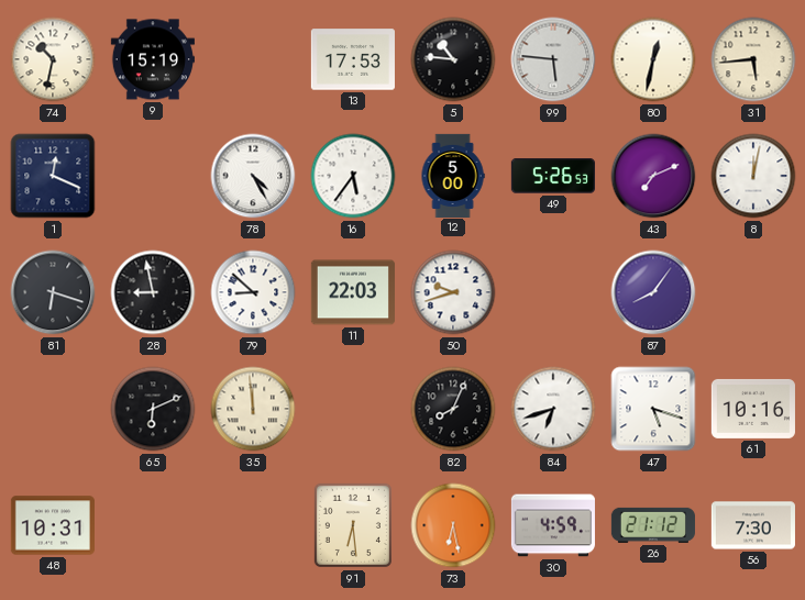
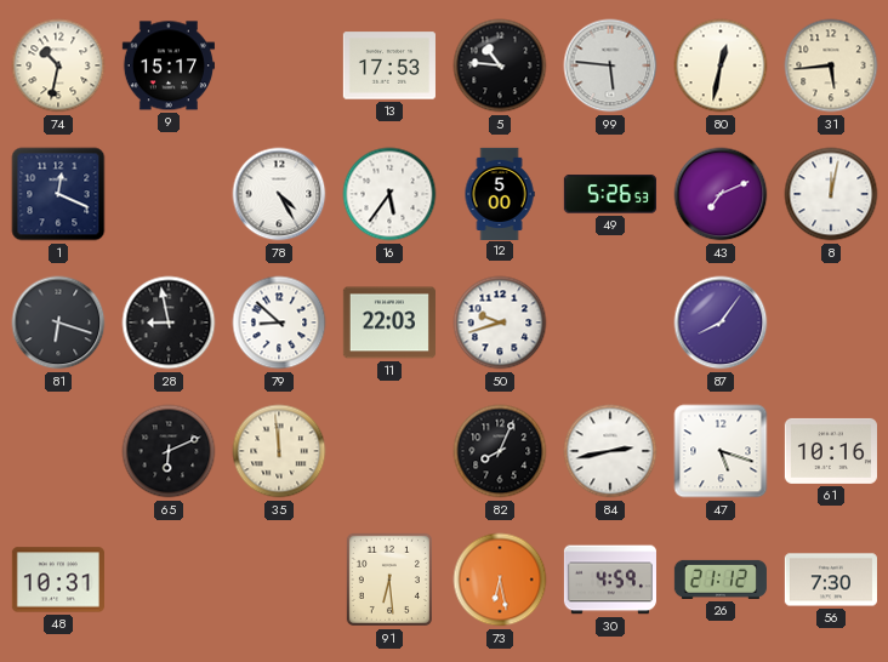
9: 15:19 -> 15:17 (169, 65)
84: 6:42 -> 2:43 (610, 451)
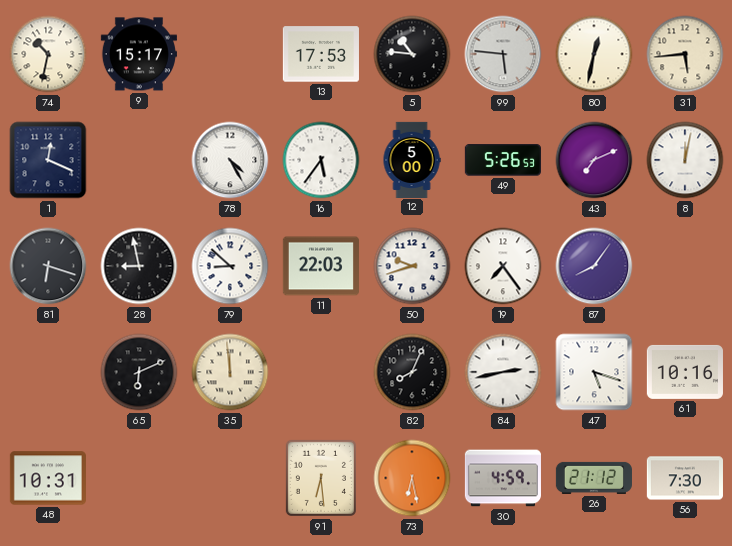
19: none -> 7:24 (503, 266)
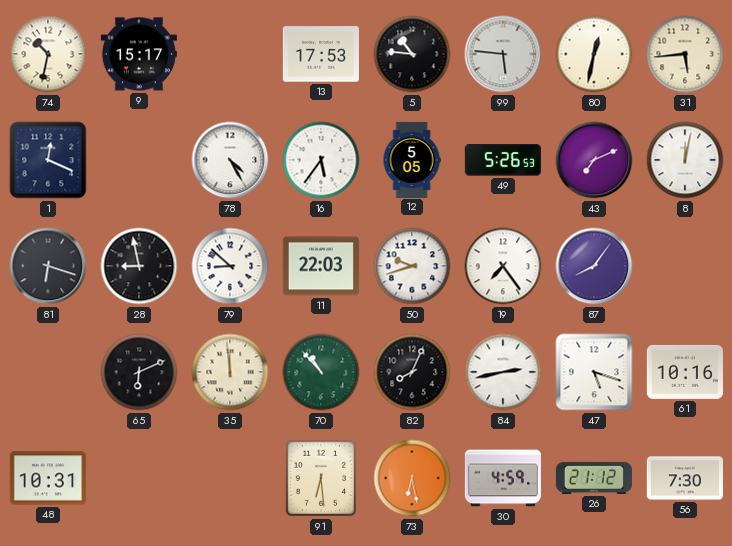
12: 5:00 -> 5:05 (412, 159)
70: none -> 10:53 (321, 372)
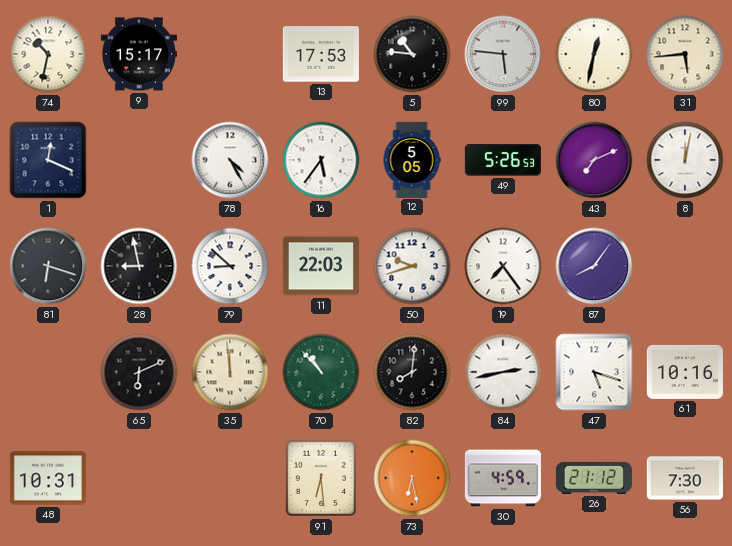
82: 8:04 -> 8:01 (412, 372)
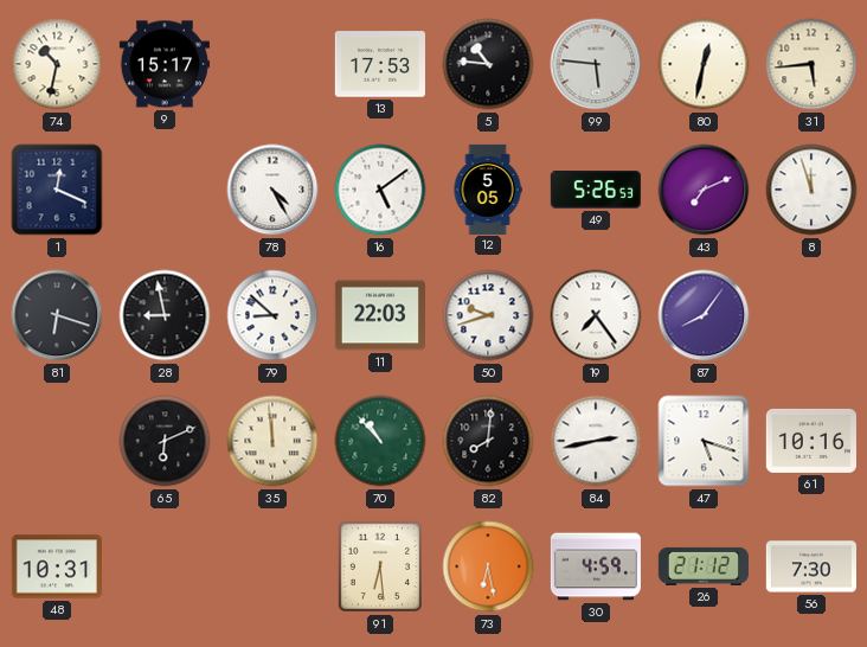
16: 5:36 -> 5:09 (380, 190)
8: 12:02 -> 11:57 (811, 190)
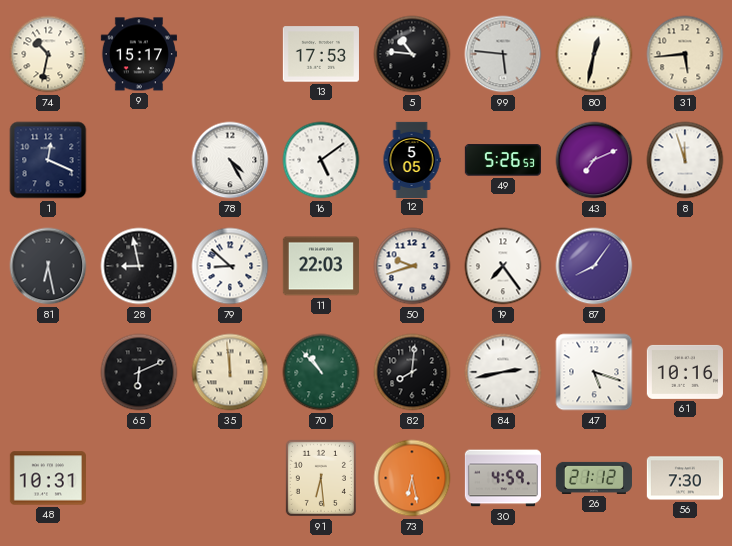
81: 6:18 -> 6:28 (48, 266)
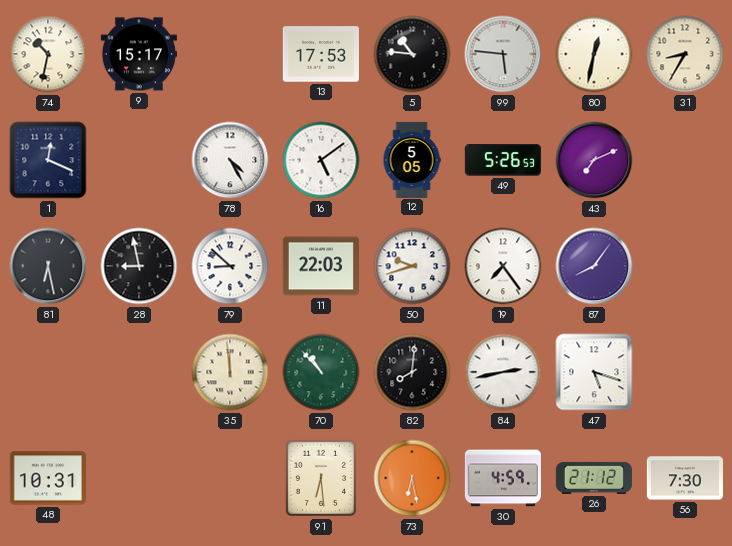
31: 5:44 -> 8:35 (685, 54)
8: 11:57 -> none (685, 160)
65: 6:11 -> none (139, 372)
61: 10:16 -> none (685, 372)
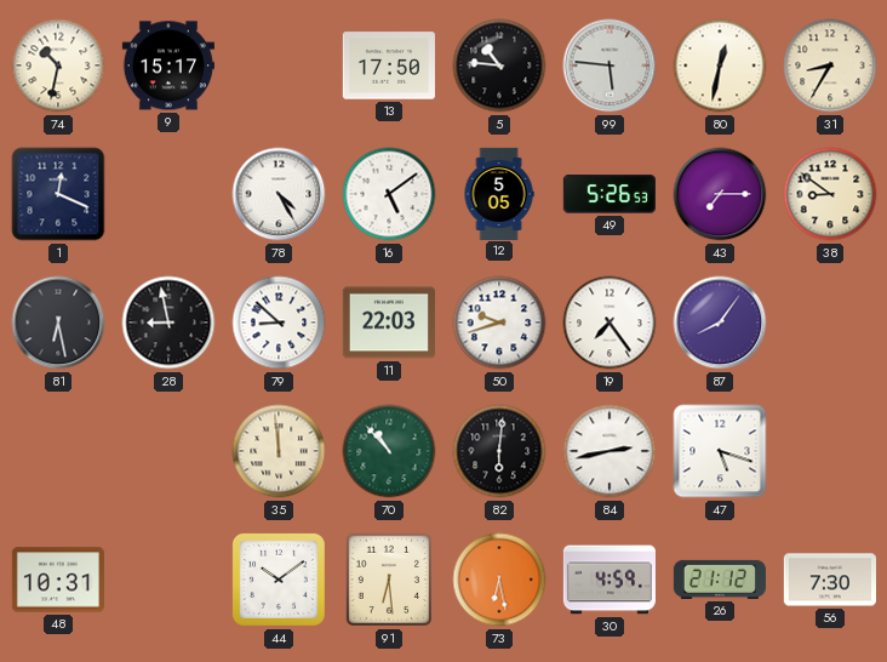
13: 17:53 -> 17:50 (389, 65)
43: 7:11 -> 7:15 (720, 194)
38: none -> 8:51 (830, 194)
82: 8:01 -> 6:01 (499, 451)
44: none -> 10:09 (279, 580)
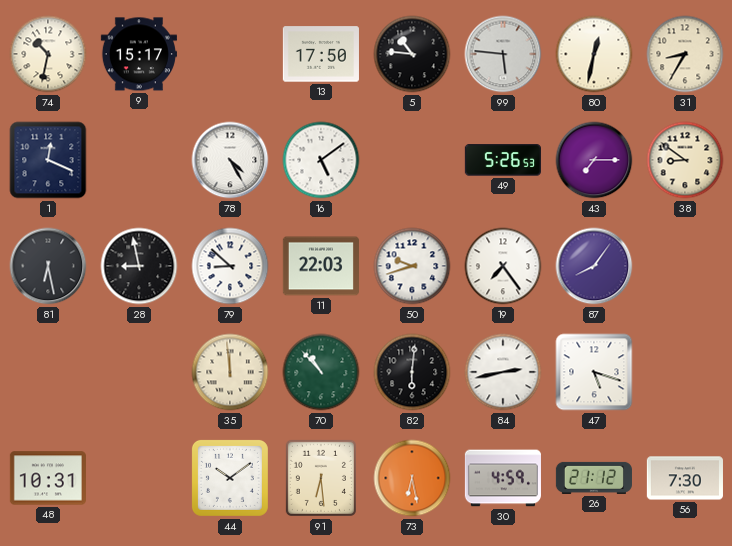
12: 5:05 -> none (499, 193)
